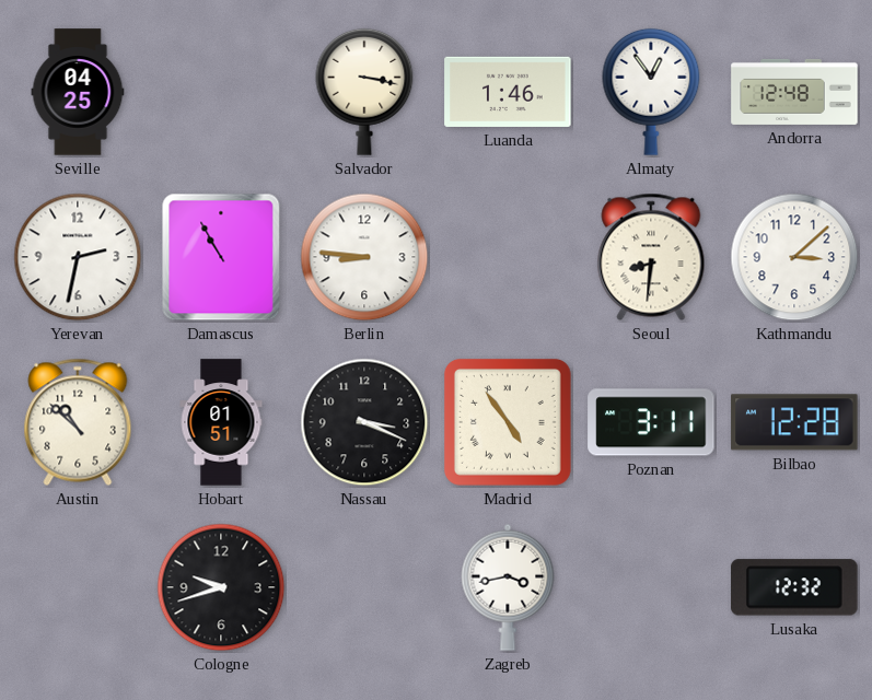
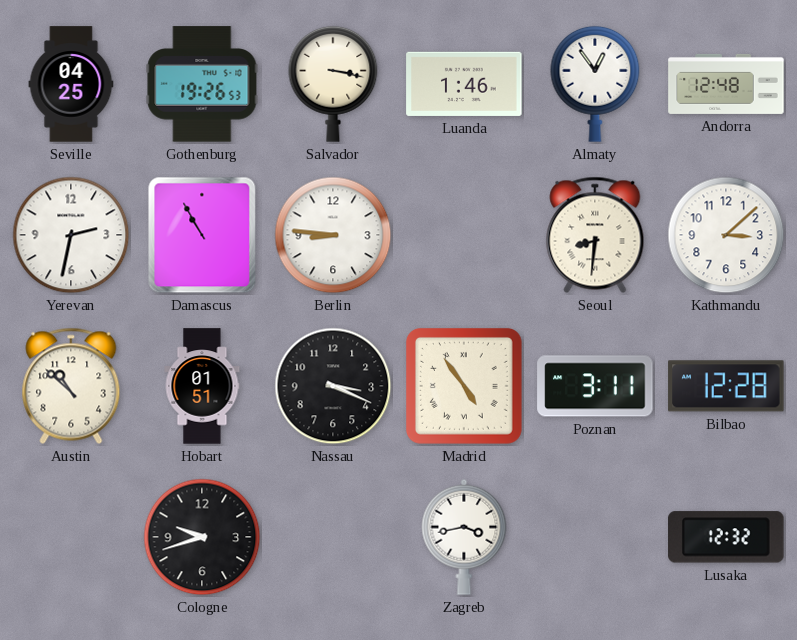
Gothenburg: none -> 19:26 (202, 84)
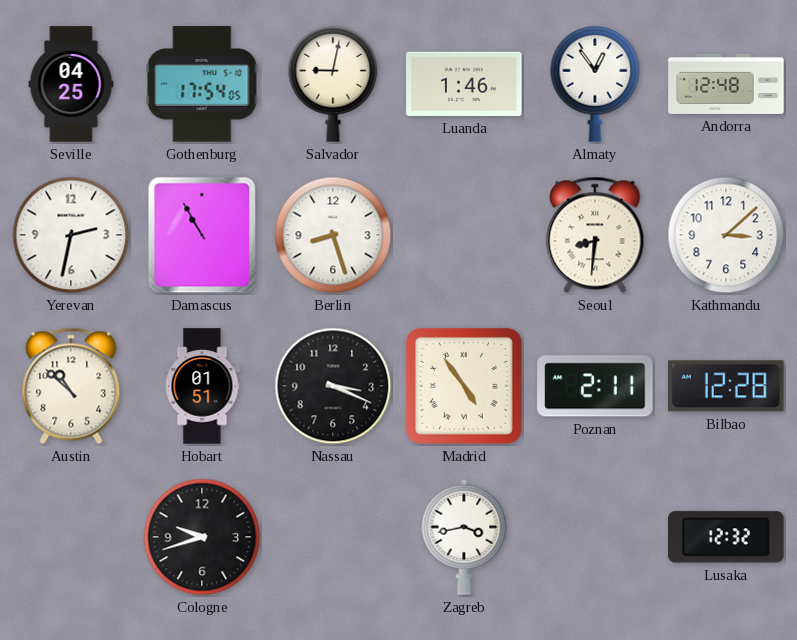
Gothenburg: 19:26 -> 17:54 (202, 84)
Salvador: 3:17 -> 9:02 (333, 84)
Berlin: 8:46 -> 8:27 (333, 235)
Poznan: 3:11 -> 2:11 (595, 386)
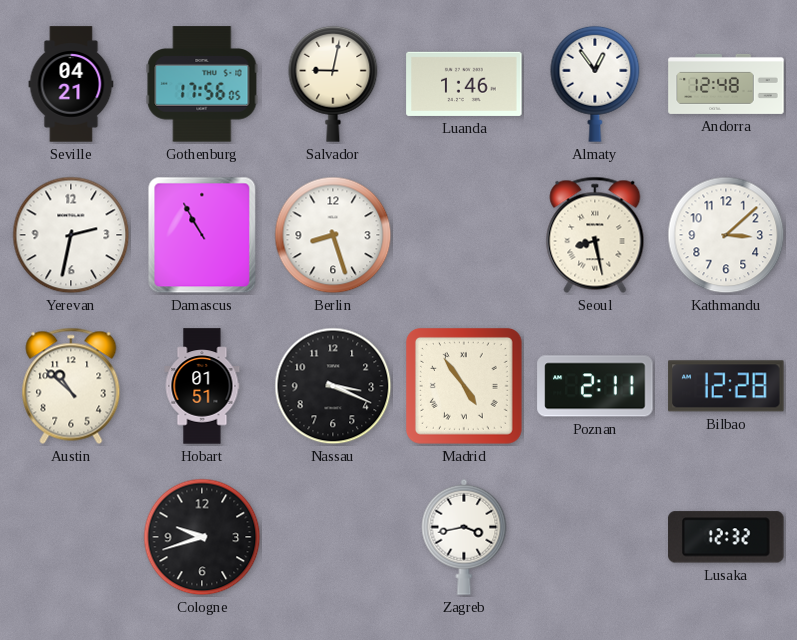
Seville: 04:25 -> 04:21 (71, 84)
Gothenburg: 17:54 -> 17:56 (202, 84)
Seoul: 8:31 -> 8:28 (595, 235)
